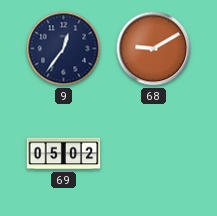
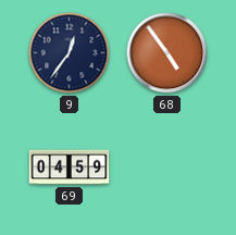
68: 9:10 -> 4:54 (167, 53)
69: 05:02 -> 04:59 (70, 168)
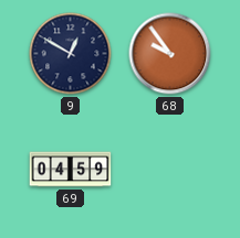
9: 12:36 -> 12:50 (71, 54)
68: 4:54 -> 9:54 (170, 54)
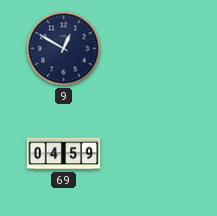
68: 9:54 -> none (170, 54)
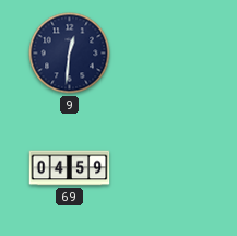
9: 12:50 -> 12:31 (70, 54)
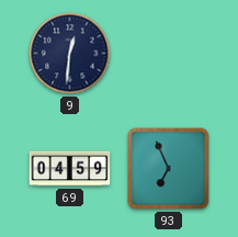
93: none -> 6:56 (169, 169)
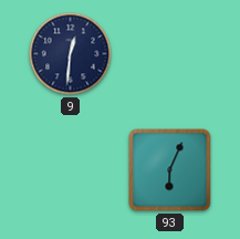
69: 04:59 -> none (70, 169)
93: 6:56 -> 6:04 (170, 170)
